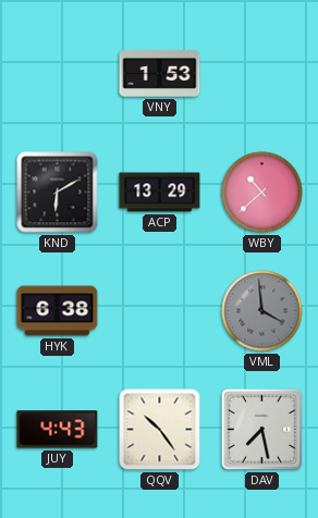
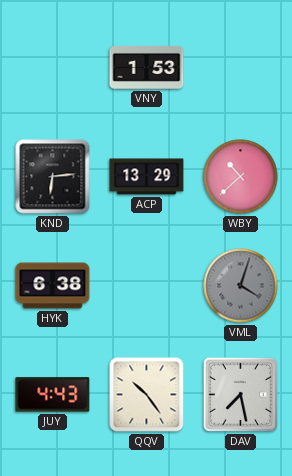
KND: 6:10 -> 6:14 (53, 177)
VML: 3:59 -> 4:03 (241, 286)
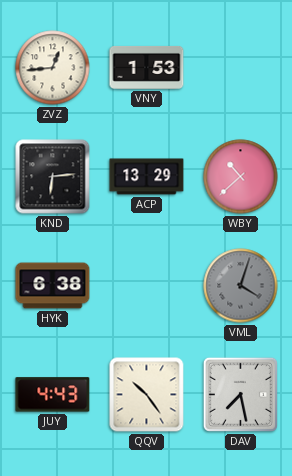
ZVZ: none -> 12:44 (53, 68)
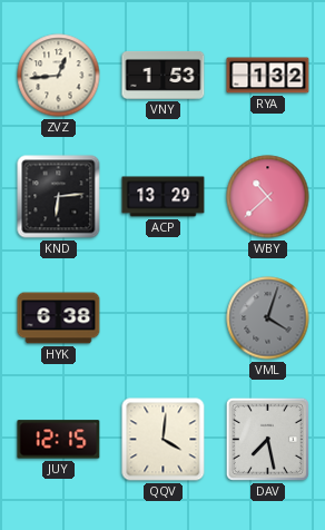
RYA: none -> 1:32 (268, 76)
JUY: 4:43 -> 12:15 (59, 440)
QQV: 10:24 -> 4:01 (164, 440)
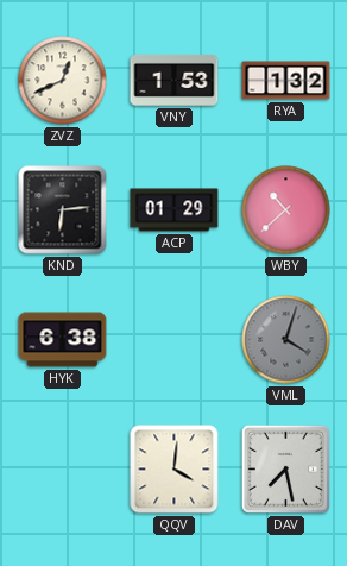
ZVZ: 12:44 -> 12:41 (63, 81)
ACP: 13:29 -> 01:29 (175, 210)
JUY: 12:15 -> none (59, 440)
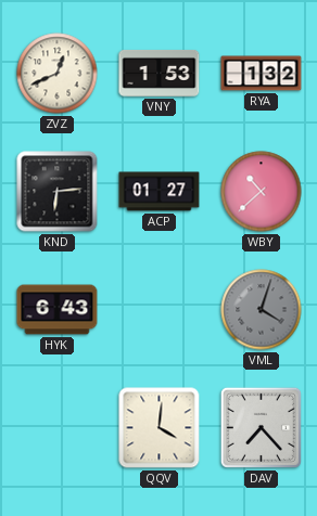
ACP: 01:29 -> 01:27 (160, 192)
HYK: 6:38 -> 6:43 (58, 310)
DAV: 7:28 -> 7:23 (261, 427)
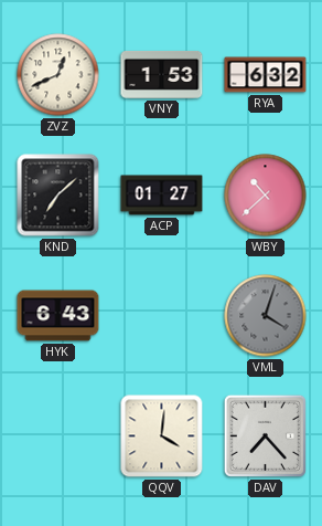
RYA: 1:32 -> 6:32 (266, 75)
KND: 6:14 -> 7:08 (58, 196)
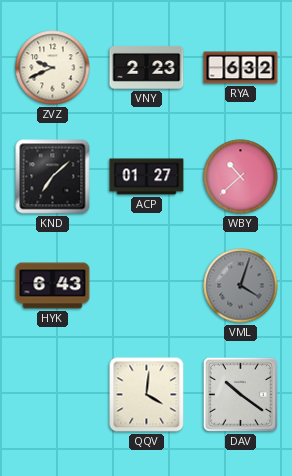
ZVZ: 12:41 -> 9:41 (53, 68)
VNY: 1:53 -> 2:23 (147, 67)
DAV: 7:23 -> 10:21 (240, 394)
